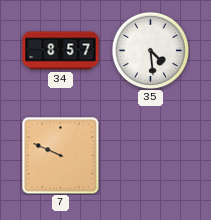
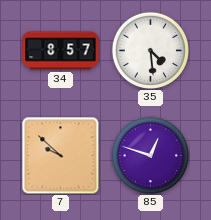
7: 9:49 -> 9:52 (60, 155)
85: none -> 12:48 (150, 155)
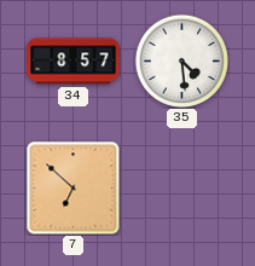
7: 9:52 -> 6:52 (73, 187)
85: 12:48 -> none (150, 155)
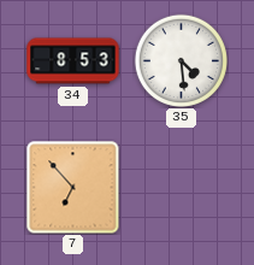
34: 8:57 -> 8:53 (73, 61)
7: 6:52 -> 6:53 (72, 187)
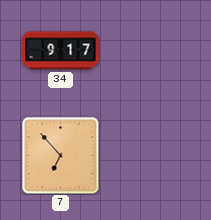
34: 8:53 -> 9:17 (61, 51)
35: 4:29 -> none (181, 60)
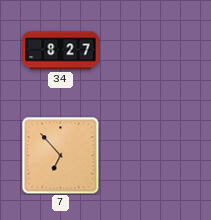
34: 9:17 -> 8:27 (61, 51)
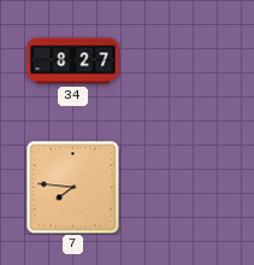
7: 6:53 -> 7:46 (72, 187)
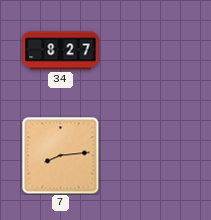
7: 7:46 -> 8:14 (60, 155)
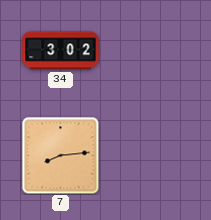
34: 8:27 -> 3:02 (61, 51)
